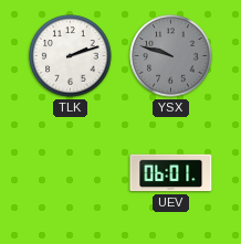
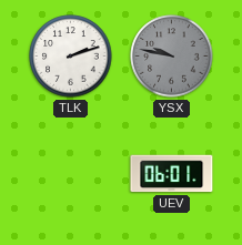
YSX: 9:48 -> 9:47 (172, 57)
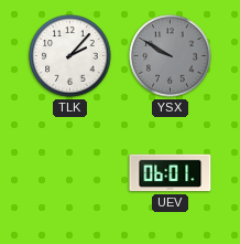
TLK: 2:12 -> 2:07 (70, 56)
YSX: 9:47 -> 9:50 (171, 56)
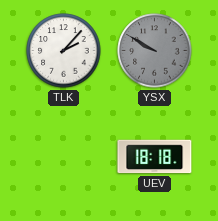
UEV: 06:01 -> 18:18 (155, 157)
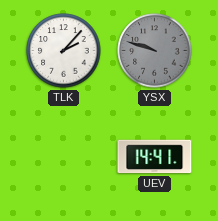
YSX: 9:50 -> 9:48 (155, 51)
UEV: 18:18 -> 14:41 (155, 157)
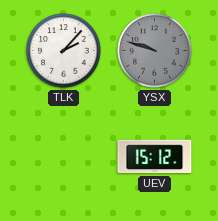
UEV: 14:41 -> 15:12 (155, 157)
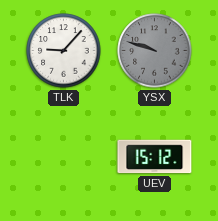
TLK: 2:07 -> 9:07 (64, 51)
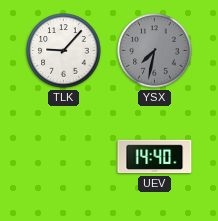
YSX: 9:48 -> 7:32 (155, 51)
UEV: 15:12 -> 14:40 (155, 157)
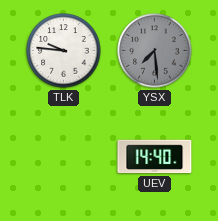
TLK: 9:07 -> 9:46 (64, 51)
YSX: 7:32 -> 7:29 (155, 51)
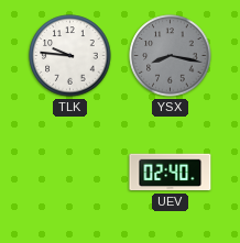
YSX: 7:29 -> 8:17 (171, 56)
UEV: 14:40 -> 02:40 (171, 173)
